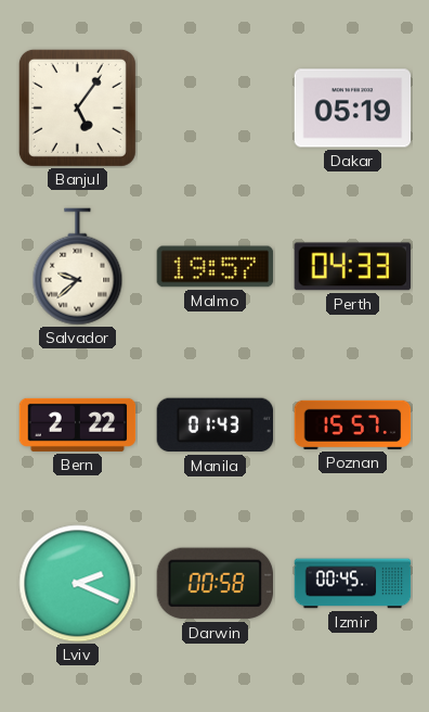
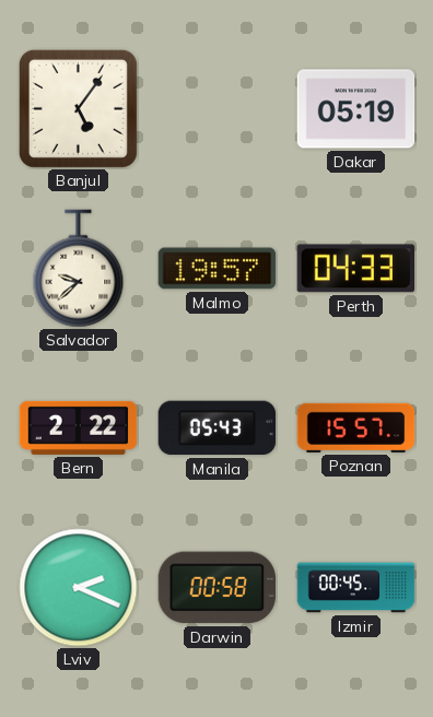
Manila: 01:43 -> 05:43 (218, 428)
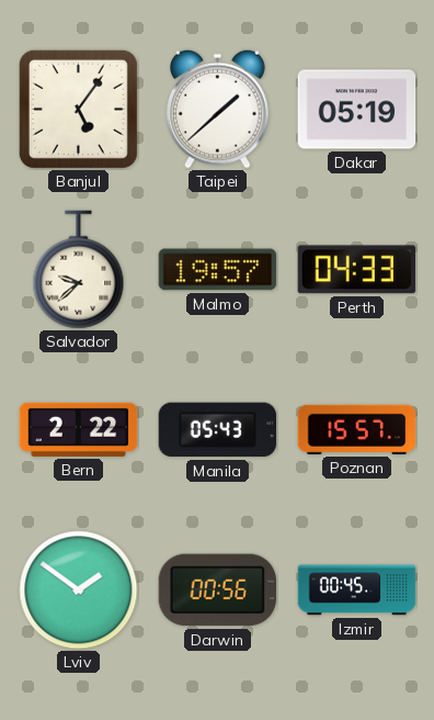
Taipei: none -> 1:38 (218, 109)
Lviv: 2:19 -> 1:51 (79, 590)
Darwin: 00:58 -> 00:56 (217, 590)
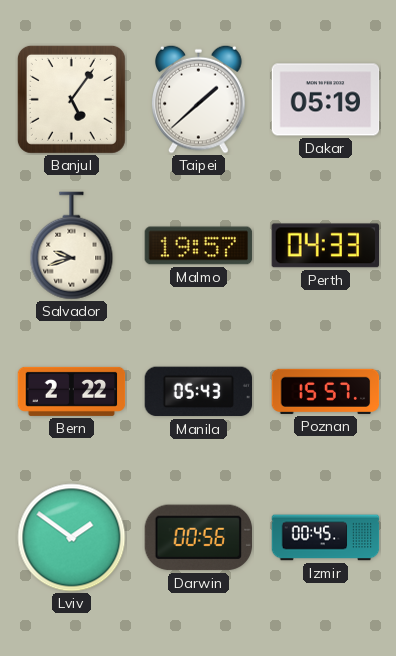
Salvador: 9:38 -> 9:42 (72, 246)
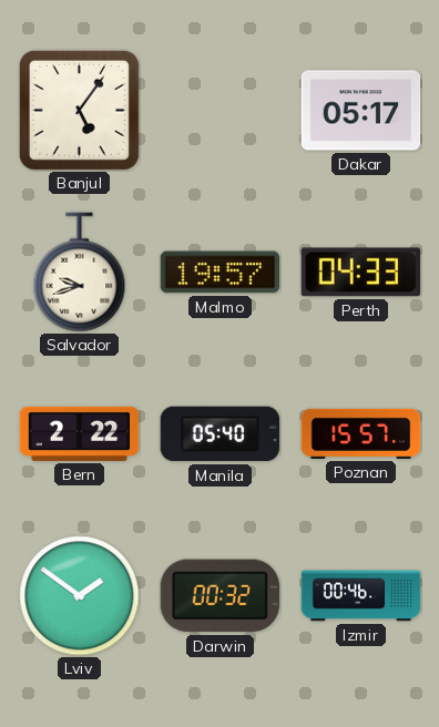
Taipei: 1:38 -> none (199, 99)
Dakar: 05:19 -> 05:17 (361, 111)
Manila: 05:43 -> 05:40 (221, 434)
Darwin: 00:56 -> 00:32 (219, 596)
Izmir: 00:45 -> 00:46 (361, 596)
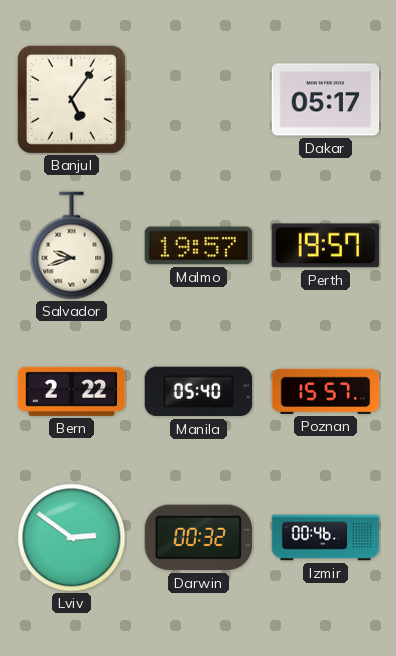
Perth: 04:33 -> 19:57 (325, 246)
Lviv: 1:51 -> 2:51 (72, 538)
